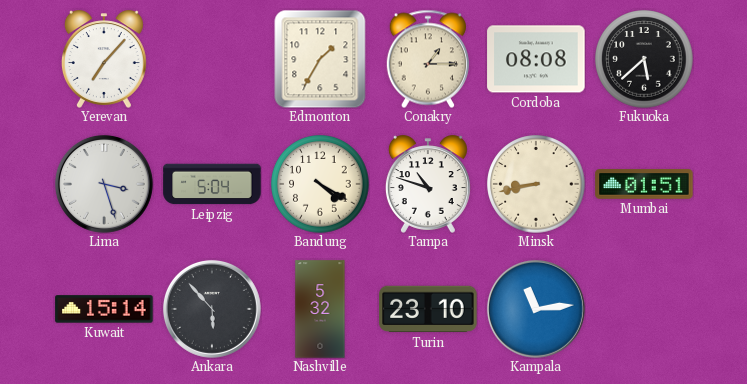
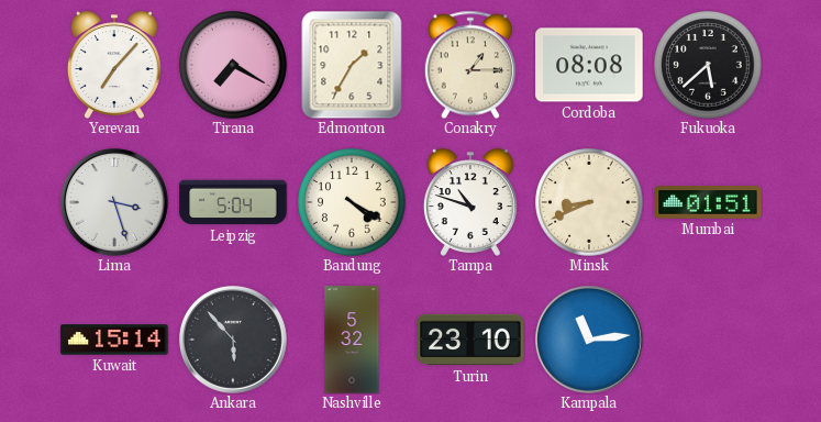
Tirana: none -> 7:20 (233, 65)
Minsk: 8:43 -> 8:41 (589, 202)
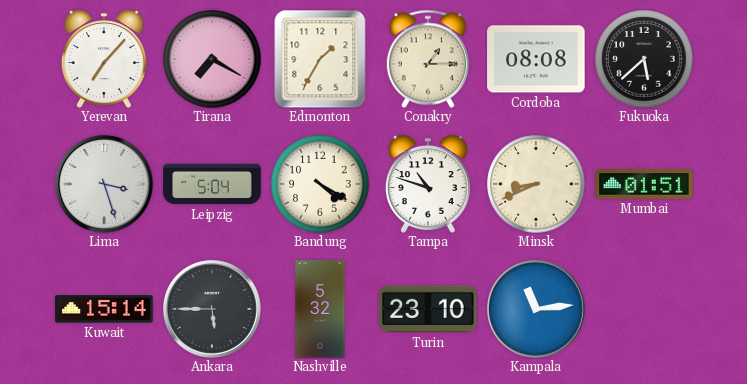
Ankara: 5:53 -> 5:45 (212, 309)
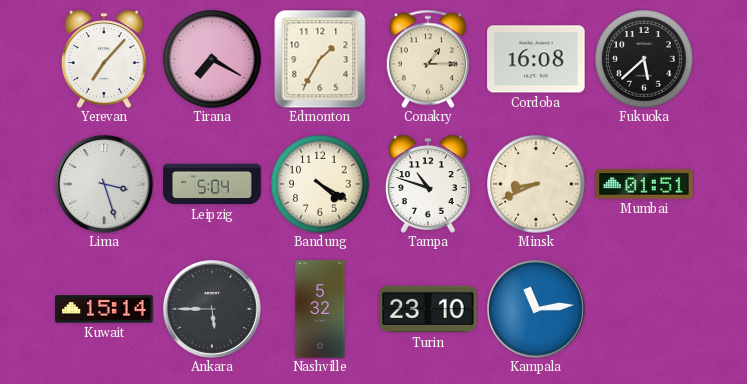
Cordoba: 08:08 -> 16:08 (536, 59)
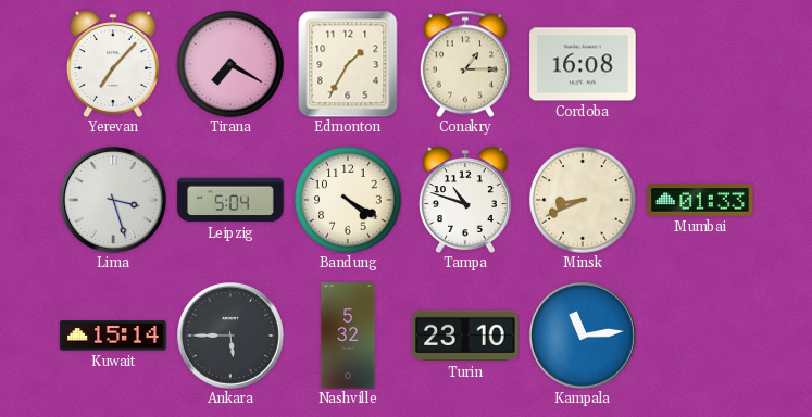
Fukuoka: 5:38 -> none (644, 59)
Mumbai: 01:51 -> 01:33 (700, 200)
